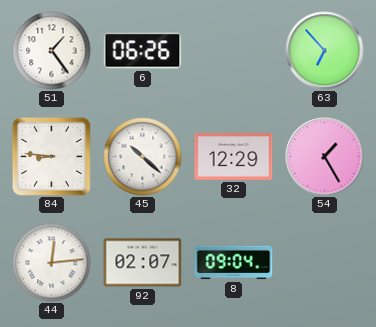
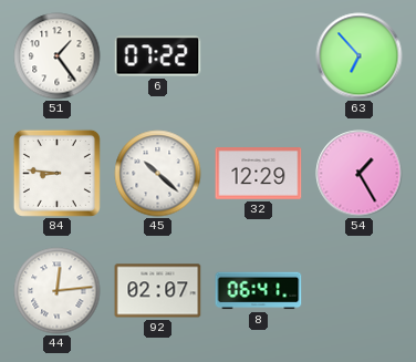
6: 06:26 -> 07:22 (158, 56)
8: 09:04 -> 06:41 (259, 291)
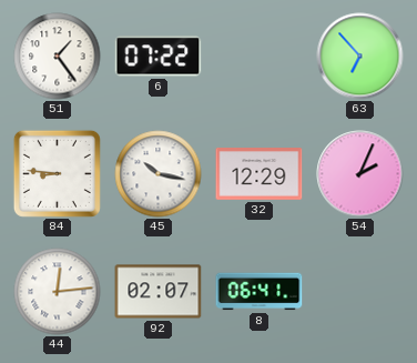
45: 10:22 -> 10:17 (159, 174)
54: 1:25 -> 2:04 (360, 174)
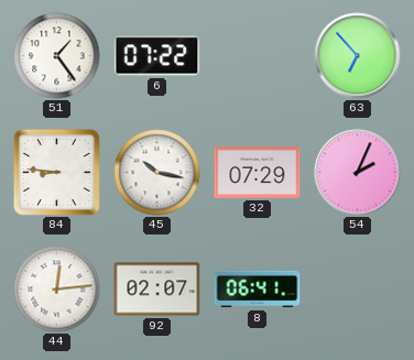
32: 12:29 -> 07:29 (258, 173)
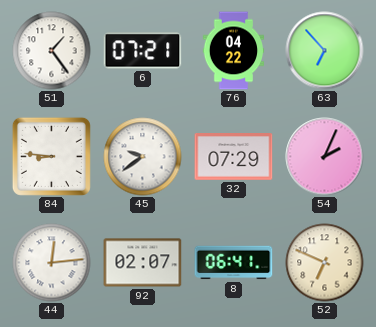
6: 07:22 -> 07:21 (143, 51)
76: none -> 04:22 (234, 51)
45: 10:17 -> 9:39 (143, 157)
52: none -> 6:49 (325, 263)
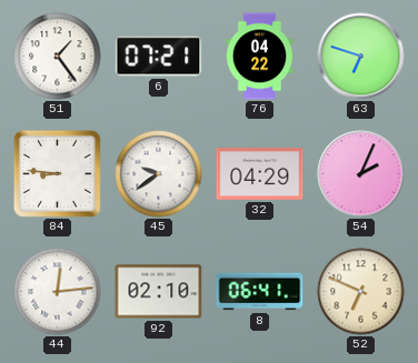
63: 6:53 -> 6:48 (361, 57)
32: 07:29 -> 04:29 (260, 174)
92: 02:07 -> 02:10 (159, 292)
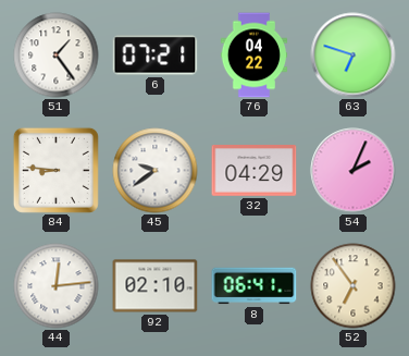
52: 6:49 -> 6:54 (354, 286)
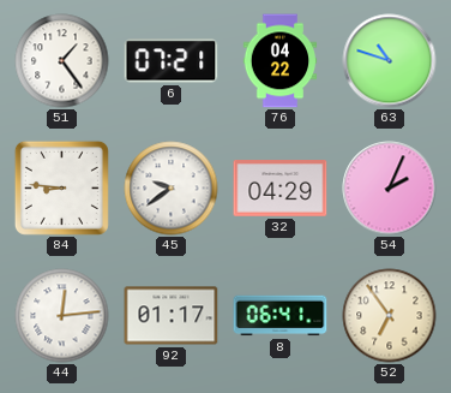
63: 6:48 -> 10:48 (390, 61)
92: 02:10 -> 01:17 (172, 316)
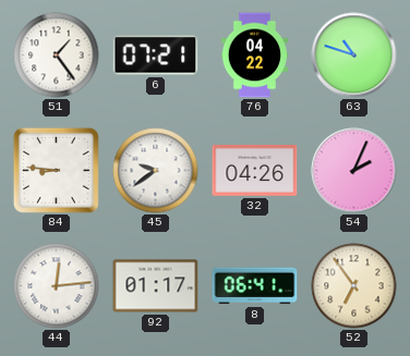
32: 04:29 -> 04:26 (255, 171)
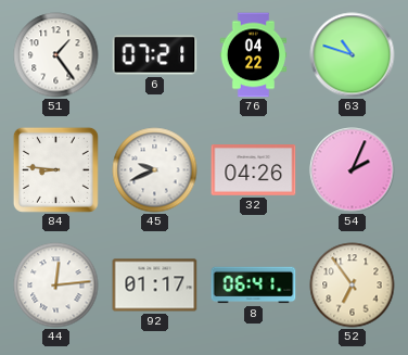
45: 9:39 -> 9:41 (155, 170)
